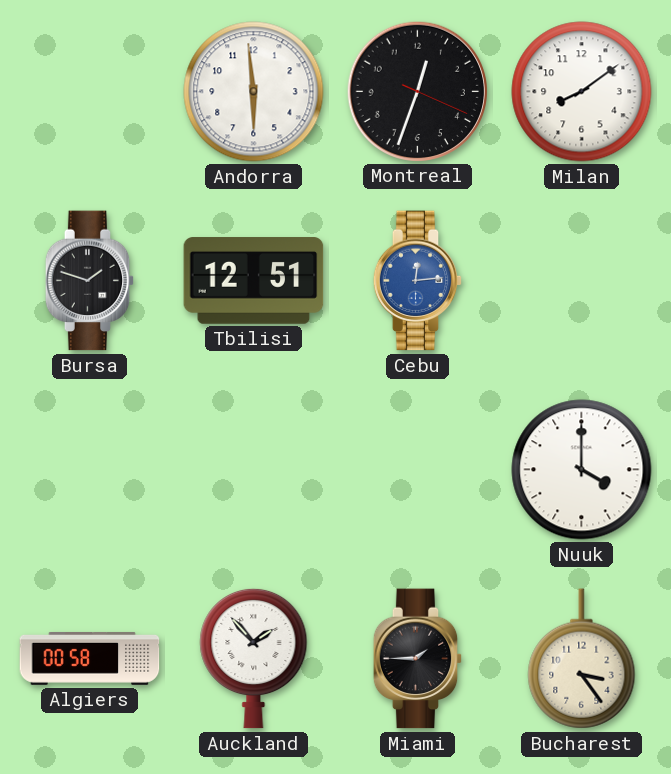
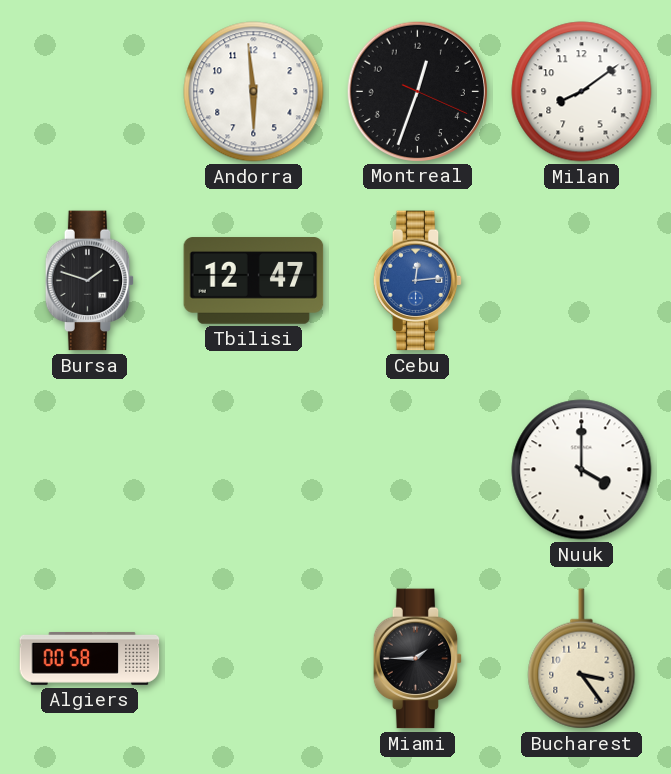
Tbilisi: 12:51 -> 12:47 (254, 281)
Auckland: 1:53 -> none (254, 658)
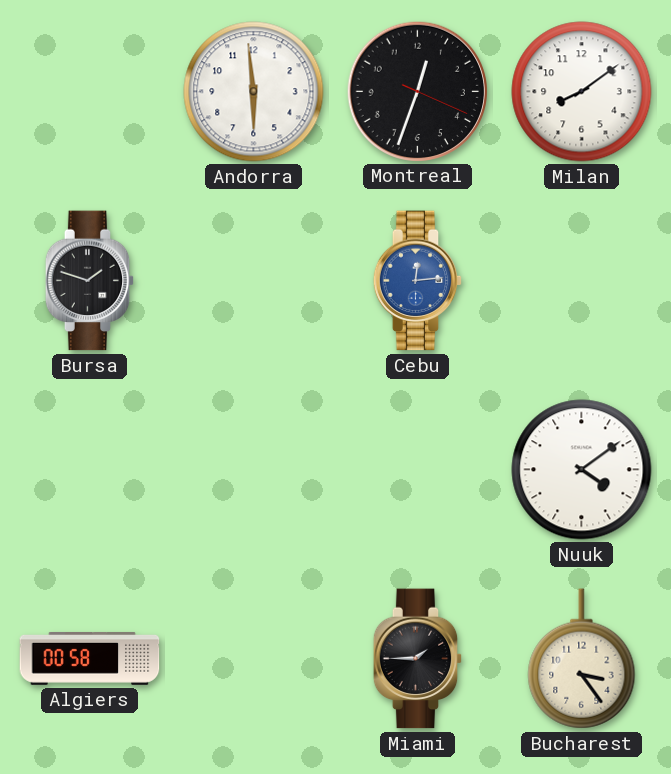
Tbilisi: 12:47 -> none (254, 281)
Nuuk: 4:00 -> 4:09 (582, 470)
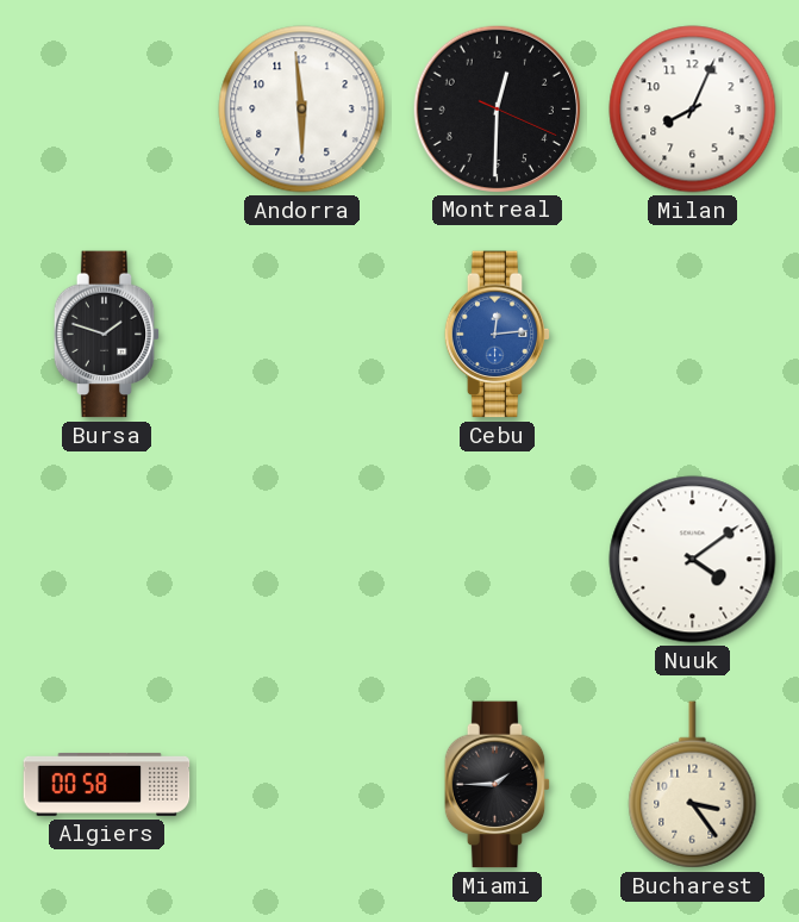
Montreal: 12:33 -> 12:30 (497, 108)
Milan: 8:09 -> 8:04 (693, 110)
